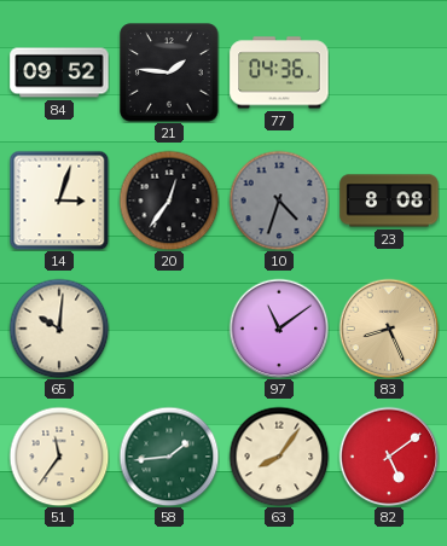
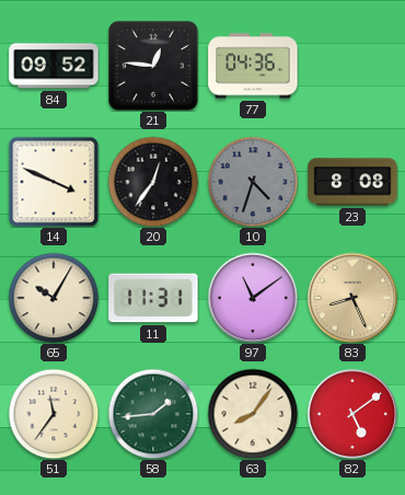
21: 1:46 -> 12:46 (153, 66)
14: 3:03 -> 3:49 (54, 182)
65: 10:01 -> 10:05 (54, 298)
11: none -> 11:31 (153, 298)
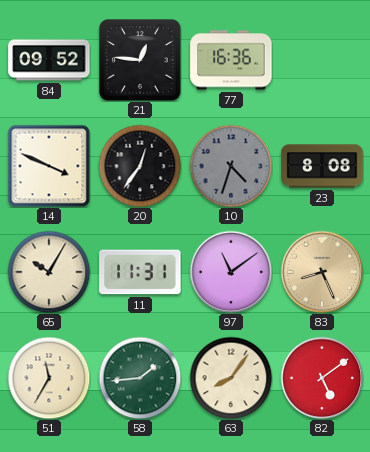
77: 04:36 -> 16:36 (231, 60)
51: 11:36 -> 11:35 (49, 378)
